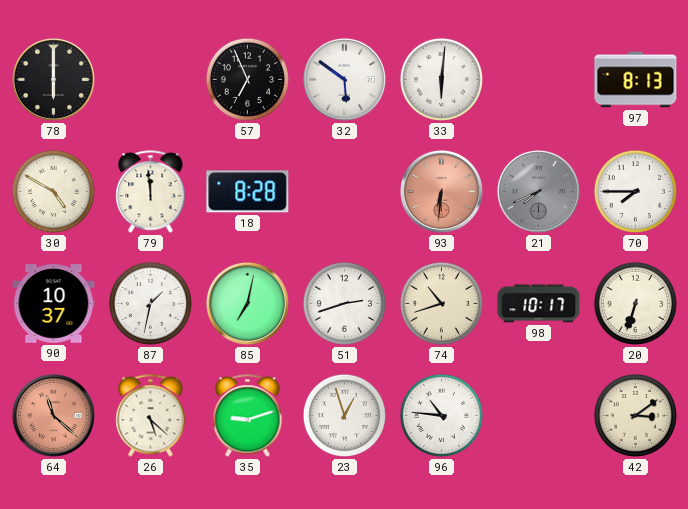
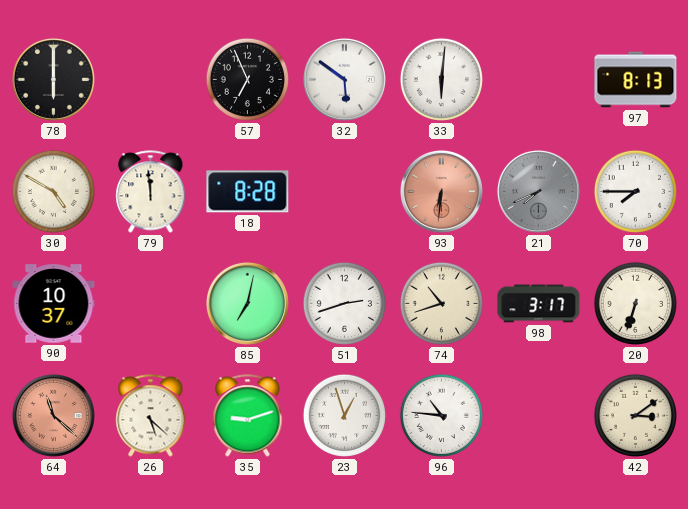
87: 1:32 -> none (150, 303)
98: 10:17 -> 3:17 (539, 304)
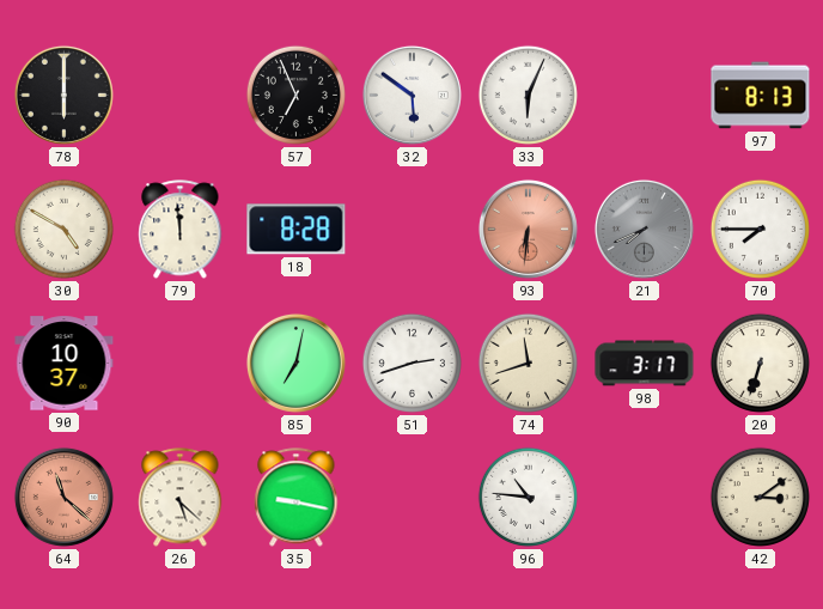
33: 6:01 -> 6:04 (528, 95)
74: 10:42 -> 11:42 (528, 363)
35: 9:12 -> 9:17 (297, 498)
23: 12:57 -> none (344, 415)
